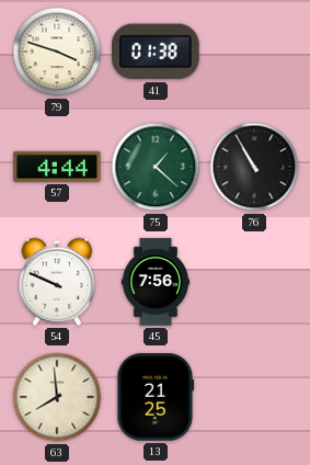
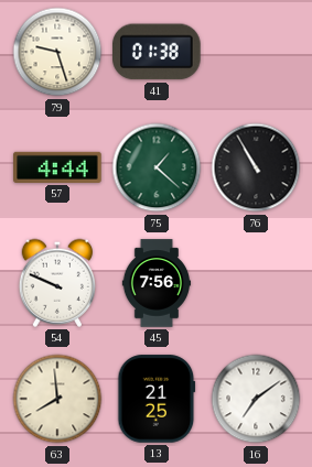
79: 3:48 -> 9:27 (57, 52)
16: none -> 7:09 (256, 399)
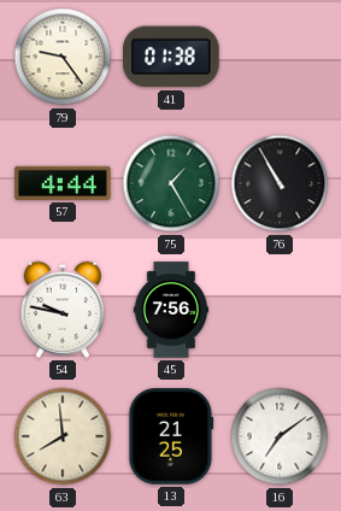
79: 9:27 -> 9:24 (63, 57)
75: 1:22 -> 1:25 (171, 183)
54: 9:49 -> 9:47 (61, 310)
